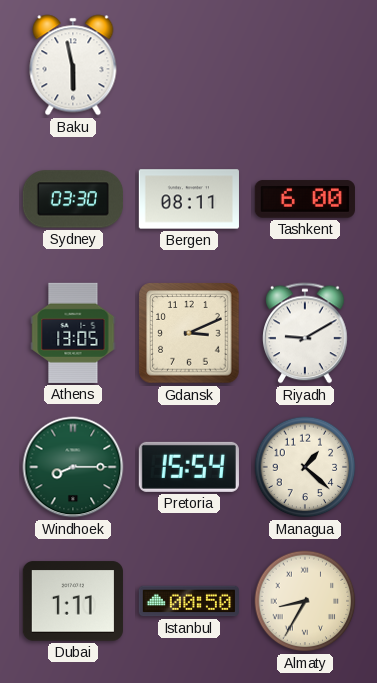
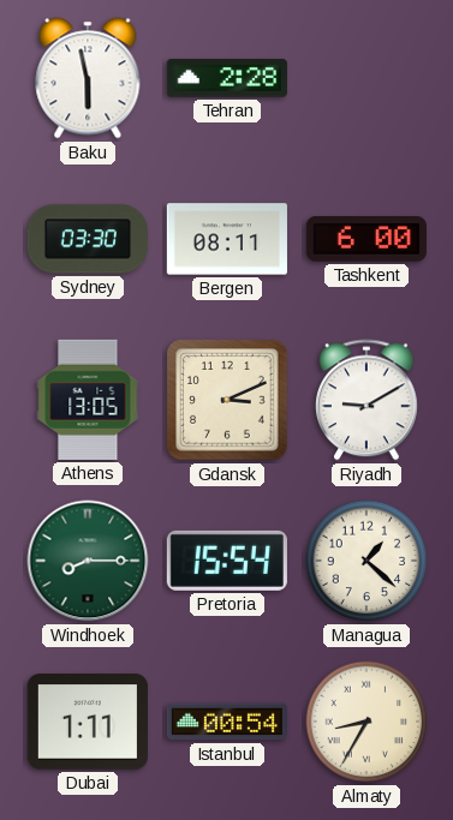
Tehran: none -> 2:28 (227, 78)
Istanbul: 00:50 -> 00:54 (227, 722)
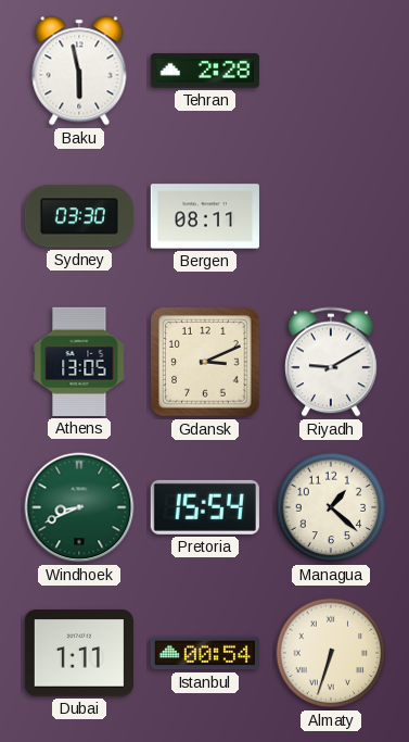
Tashkent: 6:00 -> none (366, 239)
Windhoek: 8:15 -> 8:41 (79, 507)
Almaty: 8:35 -> 6:33 (331, 653)
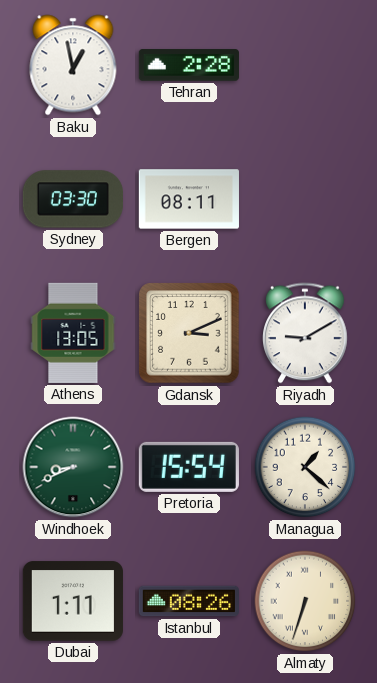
Baku: 5:58 -> 12:58 (73, 65)
Istanbul: 00:54 -> 08:26 (189, 601)
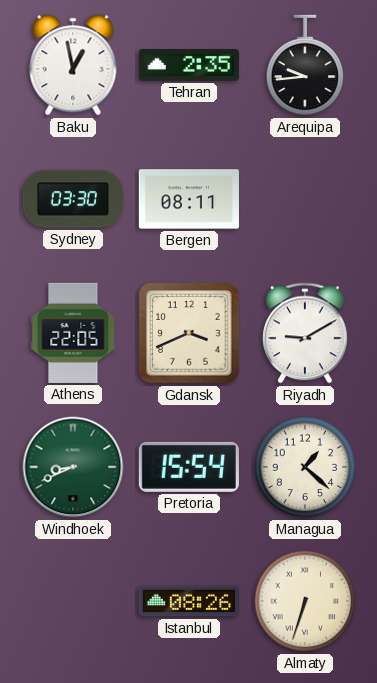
Tehran: 2:28 -> 2:35 (189, 65)
Arequipa: none -> 9:44 (305, 65)
Athens: 13:05 -> 22:05 (73, 333)
Gdansk: 3:11 -> 3:41 (189, 333)
Dubai: 1:11 -> none (73, 601)
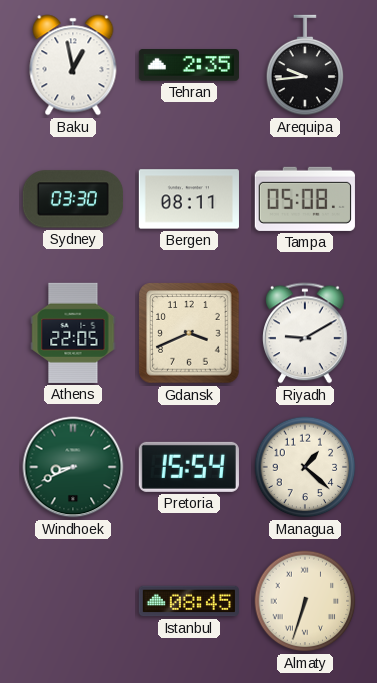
Tampa: none -> 05:08 (305, 199)
Istanbul: 08:26 -> 08:45 (189, 601)
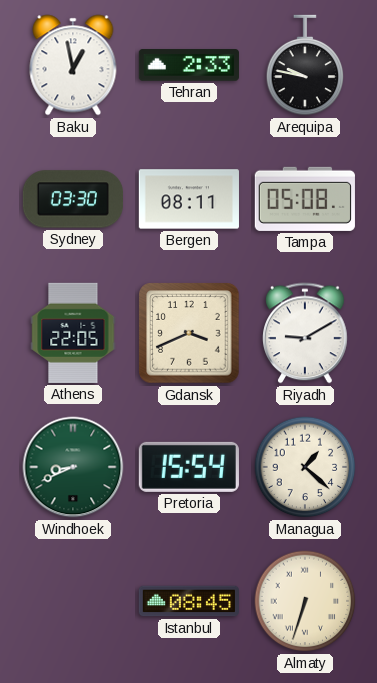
Tehran: 2:35 -> 2:33 (189, 65)
Arequipa: 9:44 -> 9:47 (305, 65)
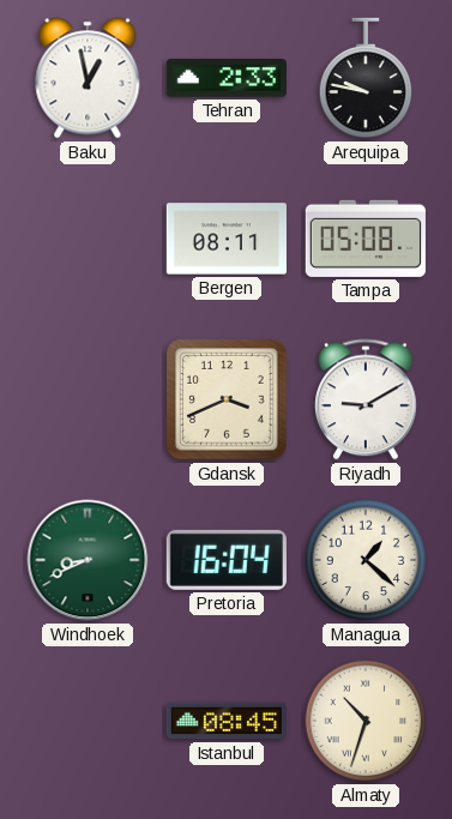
Sydney: 03:30 -> none (73, 199)
Athens: 22:05 -> none (73, 333)
Pretoria: 15:54 -> 16:04 (227, 560)
Almaty: 6:33 -> 10:33 (366, 721)
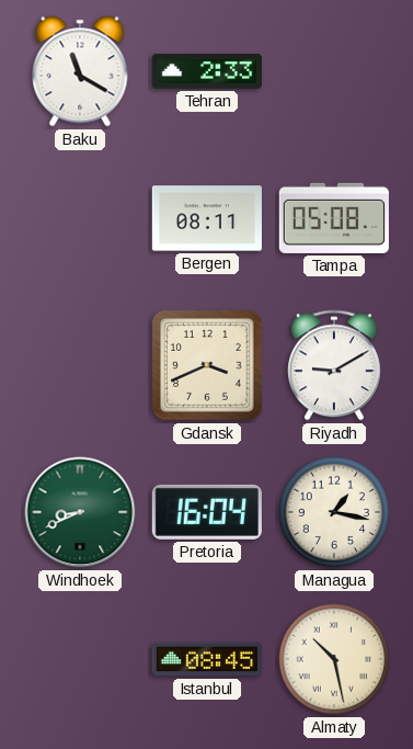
Baku: 12:58 -> 11:20 (80, 71)
Arequipa: 9:47 -> none (366, 78)
Managua: 1:22 -> 1:17 (334, 512)
Almaty: 10:33 -> 10:28 (334, 659)
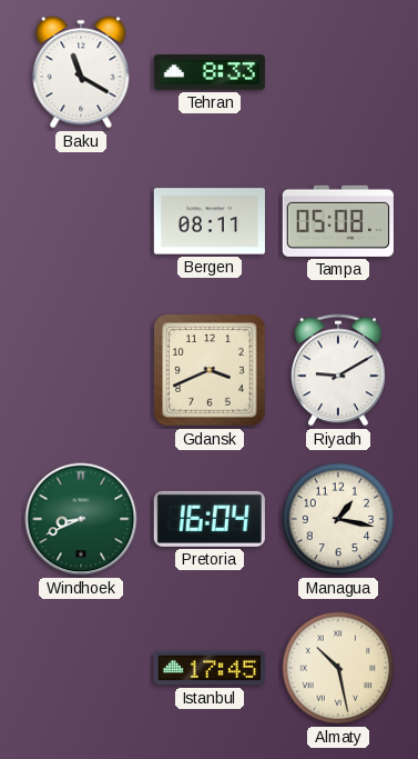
Tehran: 2:33 -> 8:33 (210, 72)
Istanbul: 08:45 -> 17:45 (210, 668)
